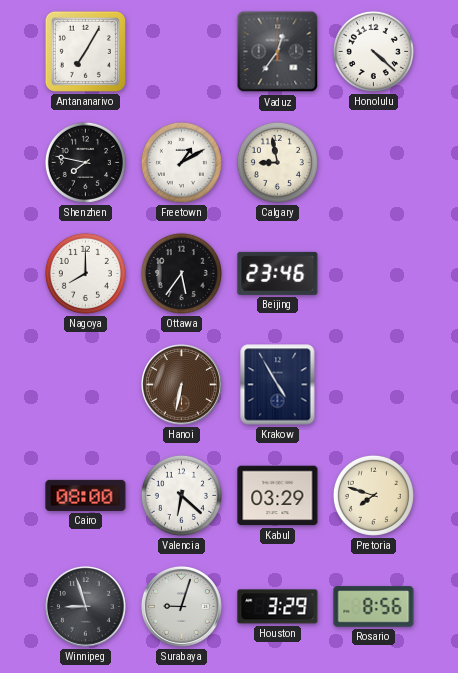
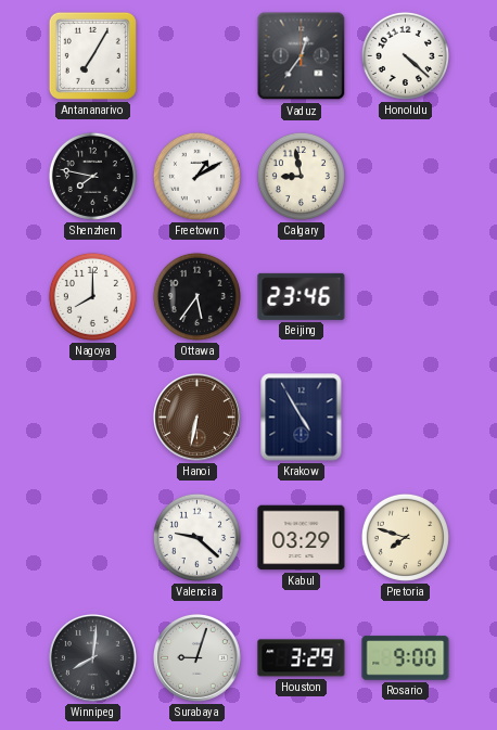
Cairo: 08:00 -> none (86, 495)
Valencia: 6:22 -> 9:22 (196, 537)
Winnipeg: 8:57 -> 8:01 (93, 658)
Rosario: 8:56 -> 9:00 (406, 658)
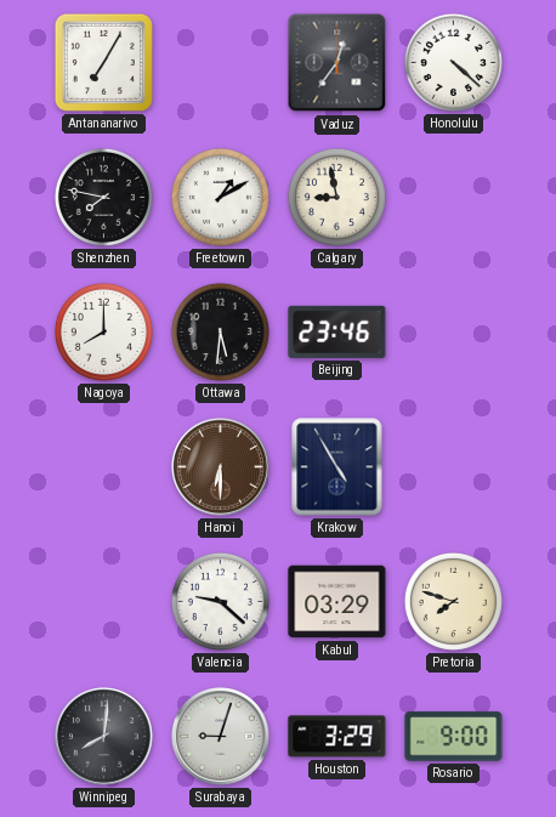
Ottawa: 5:36 -> 5:31 (220, 331)
Hanoi: 6:32 -> 6:30 (221, 467)
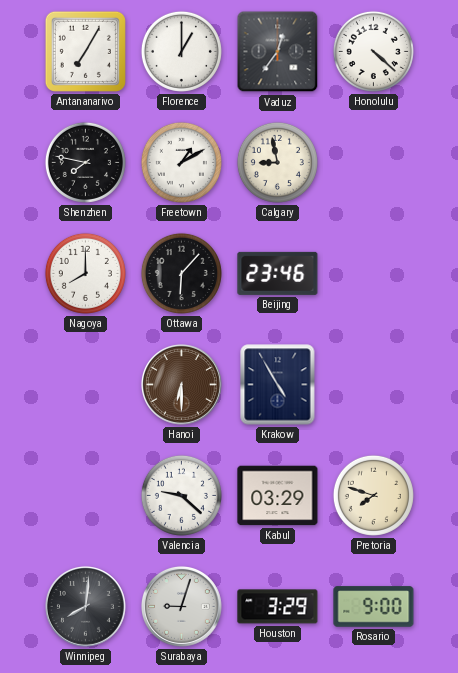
Florence: none -> 1:00 (181, 51)
Ottawa: 5:31 -> 6:07 (181, 273)
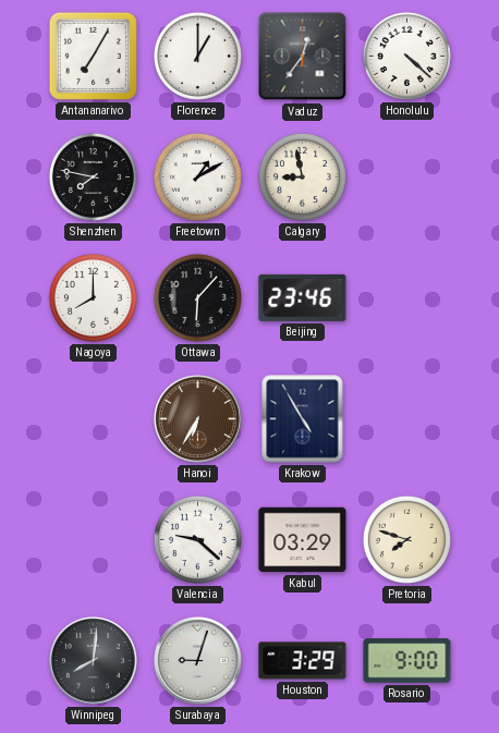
Hanoi: 6:30 -> 6:35 (198, 419)
